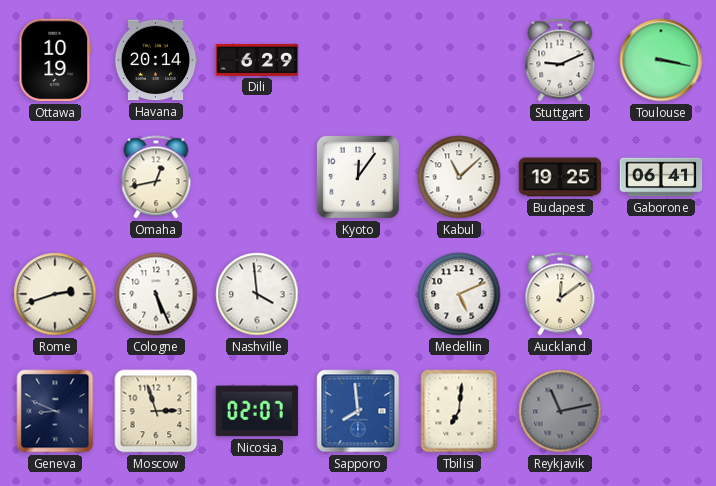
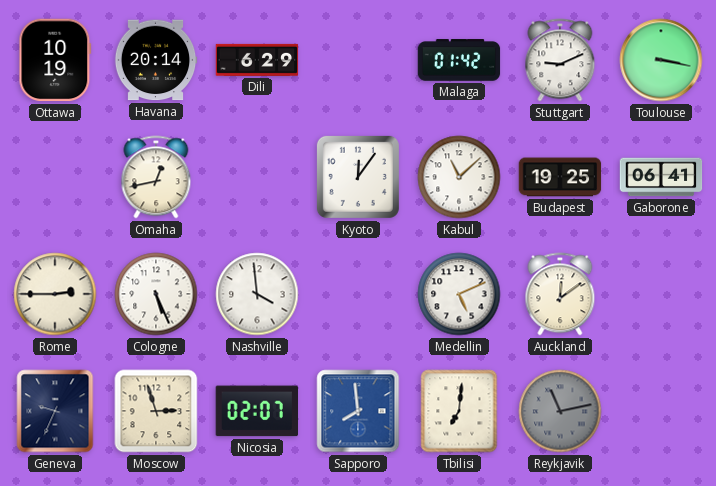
Malaga: none -> 01:42 (459, 60)
Rome: 2:42 -> 2:45 (55, 294)
Geneva: 8:49 -> 9:34 (55, 411)
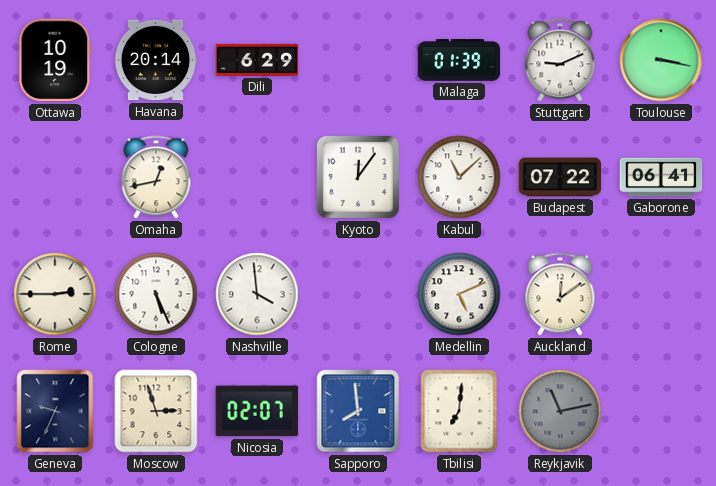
Malaga: 01:42 -> 01:39 (459, 60)
Budapest: 19:25 -> 07:22 (560, 177)
